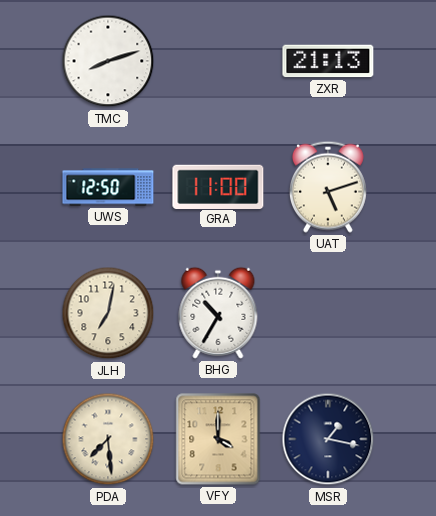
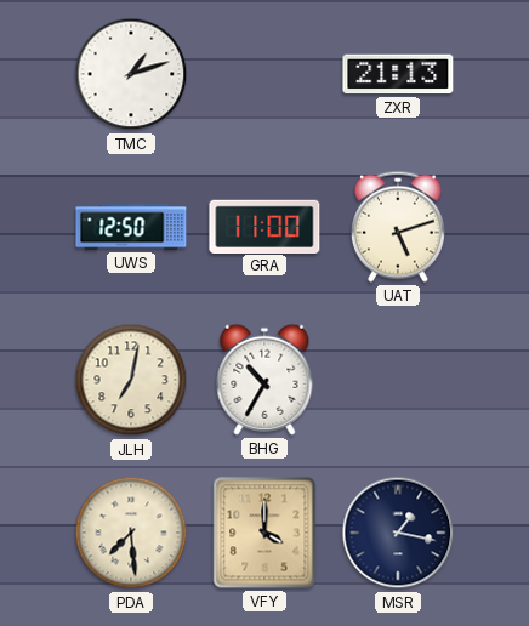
TMC: 8:12 -> 1:12 (131, 74)
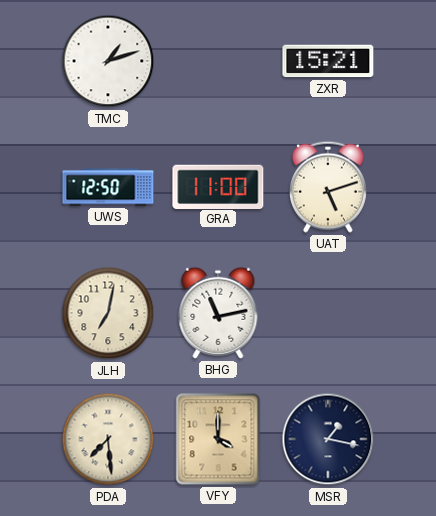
ZXR: 21:13 -> 15:21 (328, 61)
BHG: 10:35 -> 11:13 (218, 313)
